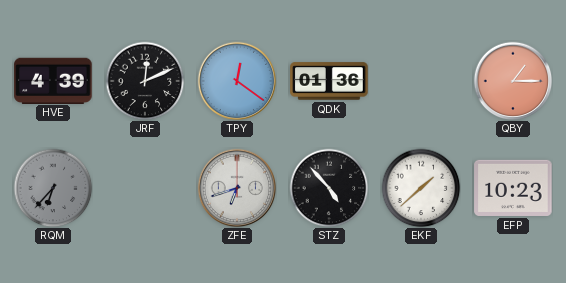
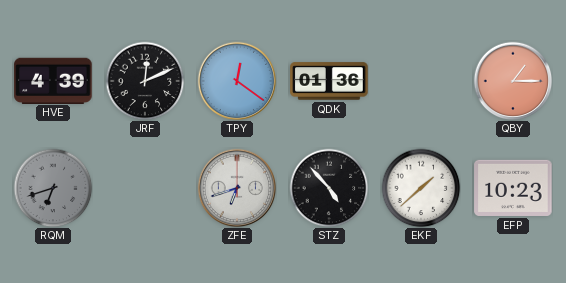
RQM: 6:37 -> 6:42 (53, 188)
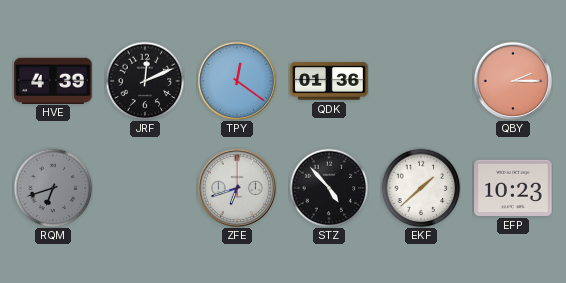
QBY: 1:15 -> 2:15 (513, 81)
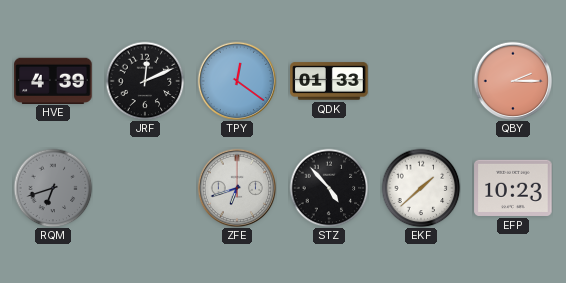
QDK: 01:36 -> 01:33 (329, 81)
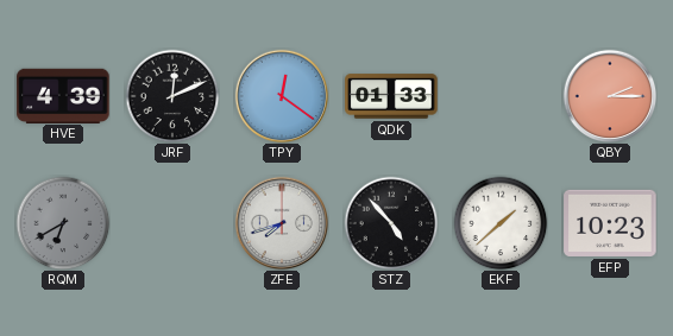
RQM: 6:42 -> 6:40 (63, 223)
ZFE: 6:42 -> 7:42 (282, 223)
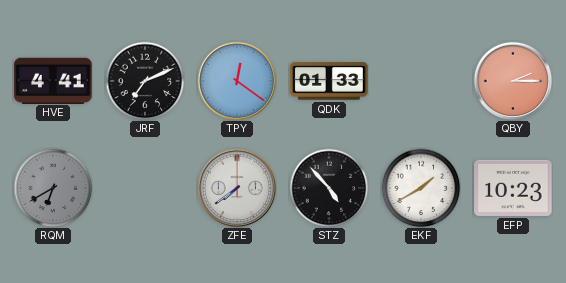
HVE: 4:39 -> 4:41 (53, 80)
JRF: 12:11 -> 7:11 (145, 81)
ZFE: 7:42 -> 7:39 (237, 188)
EKF: 1:38 -> 1:40 (421, 188)
